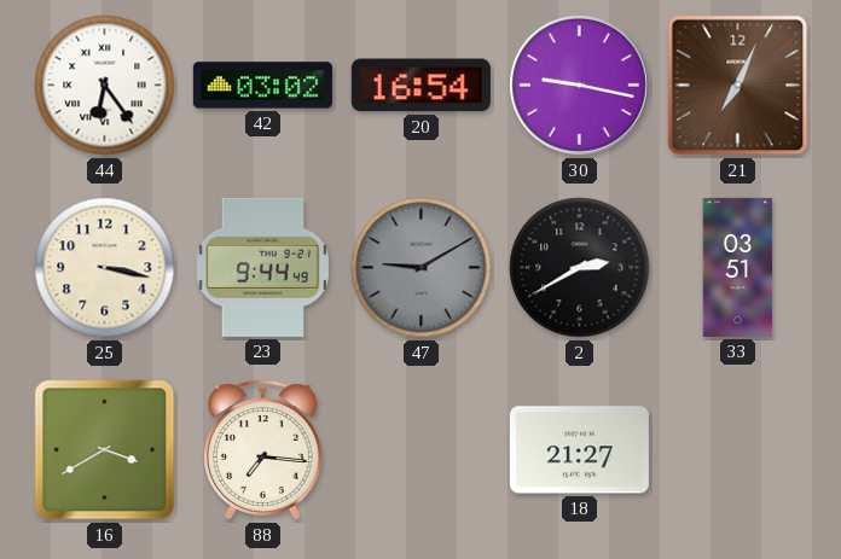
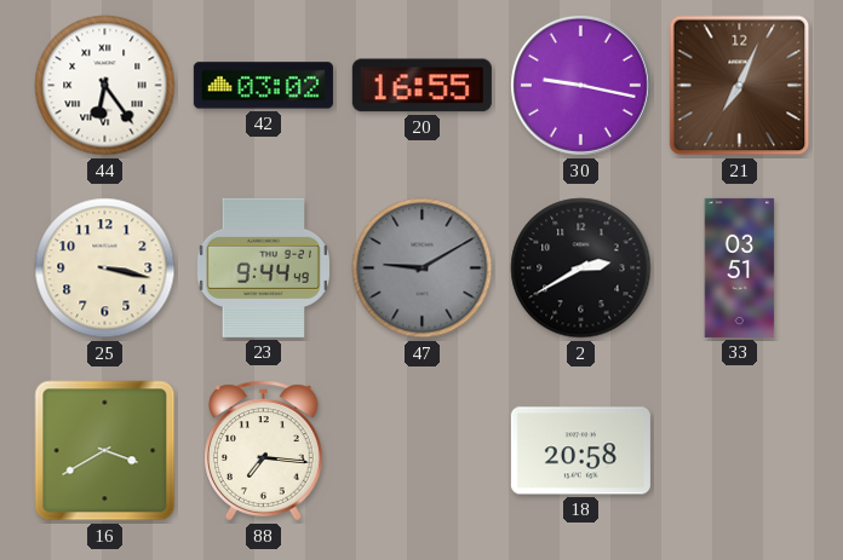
20: 16:54 -> 16:55 (421, 86)
18: 21:27 -> 20:58 (580, 451)
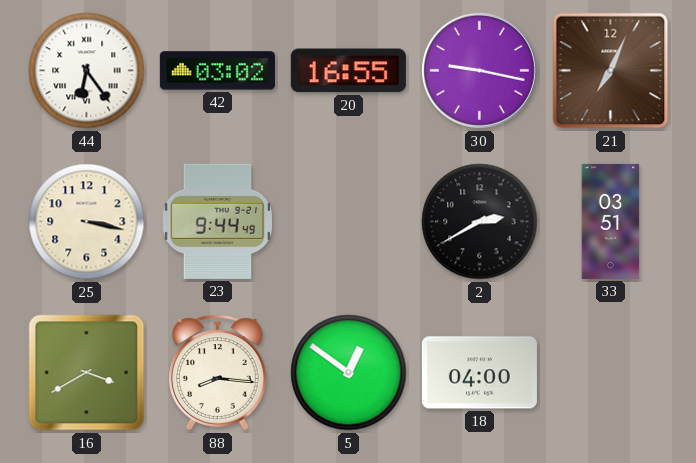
47: 9:10 -> none (423, 269)
88: 7:16 -> 8:16 (218, 373)
5: none -> 12:51 (349, 373)
18: 20:58 -> 04:00 (479, 373)
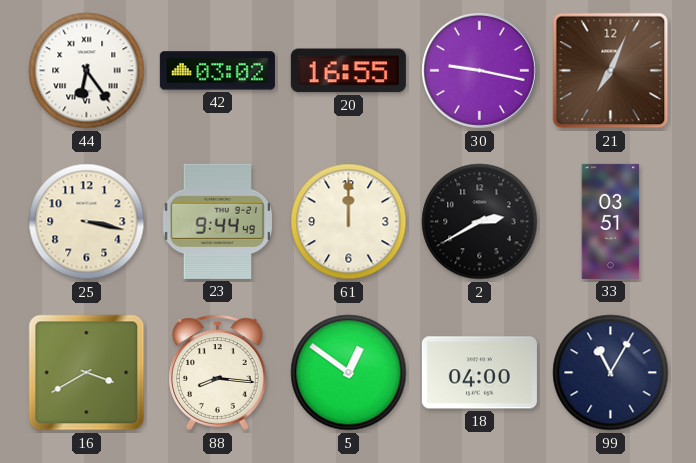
61: none -> 12:00 (349, 222)
99: none -> 11:05 (611, 373)
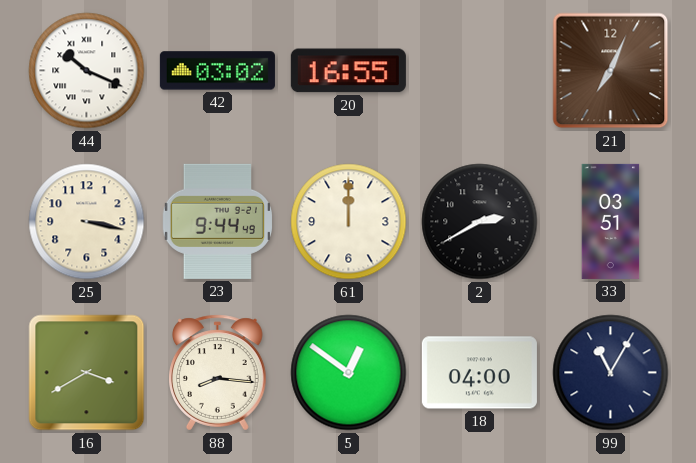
44: 6:24 -> 10:19 (87, 71)
30: 9:17 -> none (479, 70)
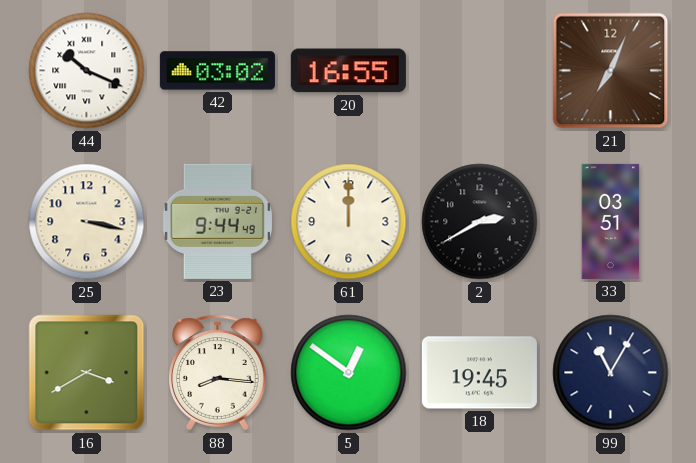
18: 04:00 -> 19:45 (479, 373)
